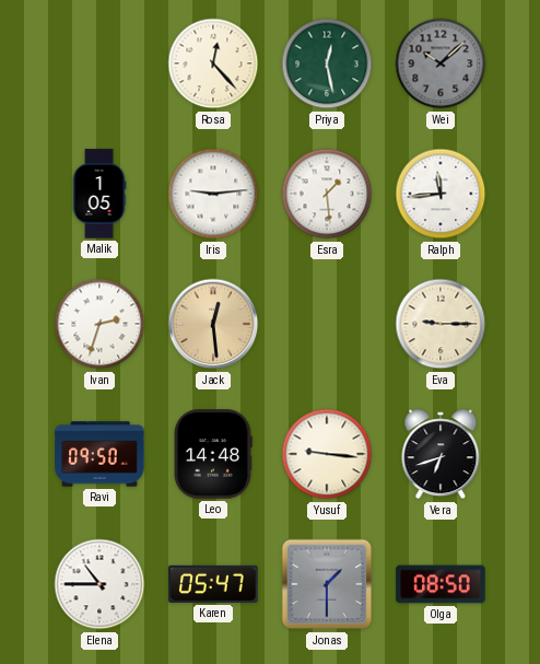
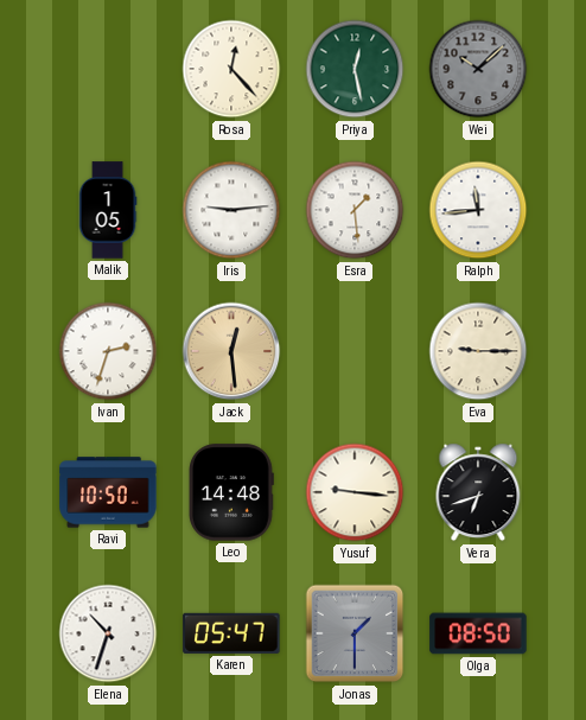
Ravi: 09:50 -> 10:50 (108, 492)
Elena: 10:45 -> 10:33 (108, 633)
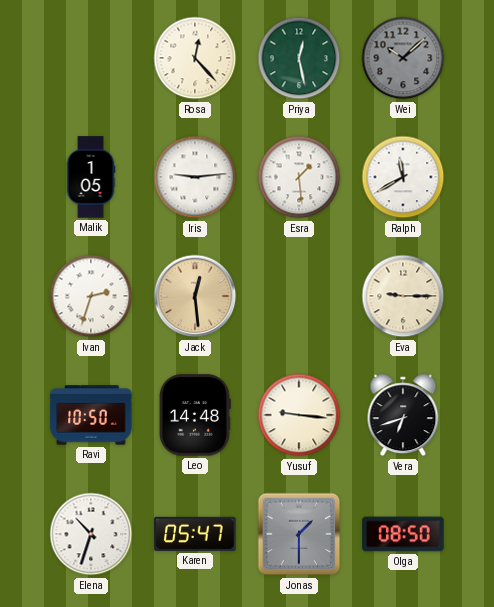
Ralph: 11:44 -> 11:40 (403, 177)
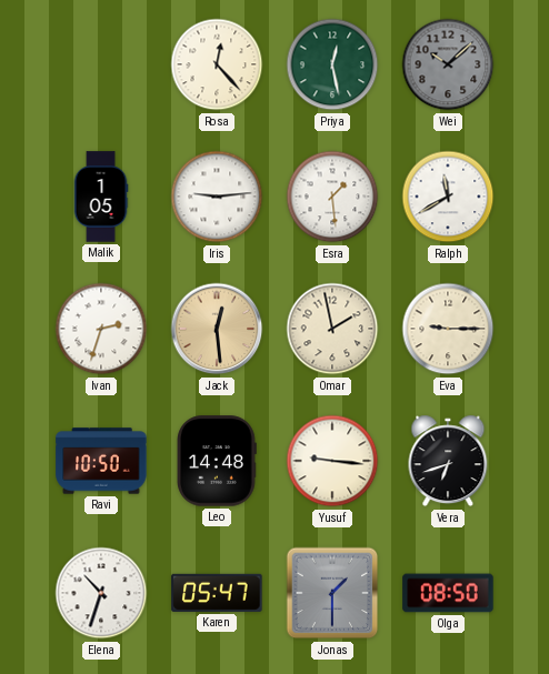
Omar: none -> 1:58 (332, 329)
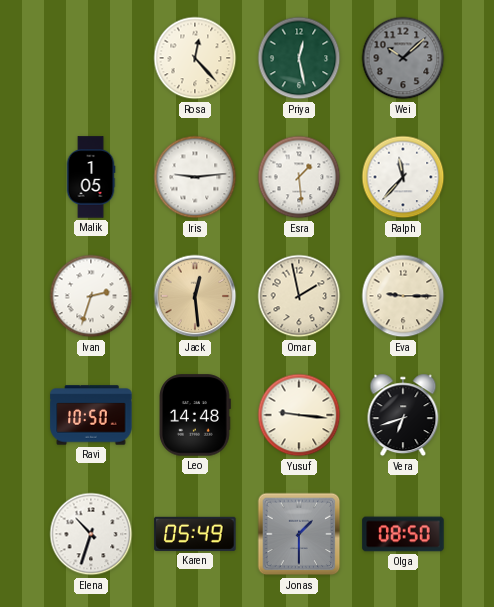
Ralph: 11:40 -> 11:37 (403, 177)
Karen: 05:47 -> 05:49 (195, 534)
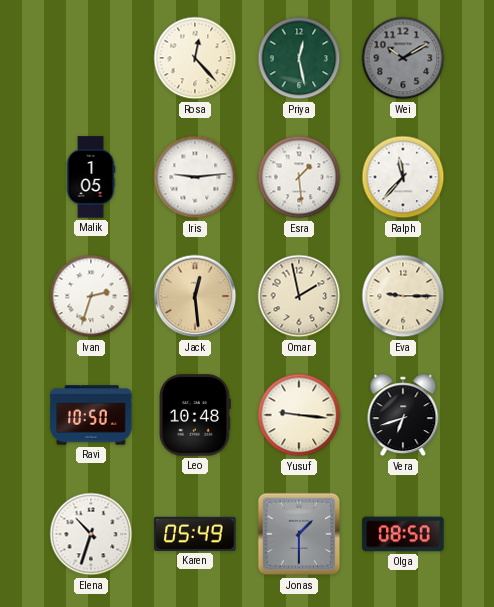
Wei: 10:08 -> 10:10 (403, 58)
Leo: 14:48 -> 10:48 (195, 415)
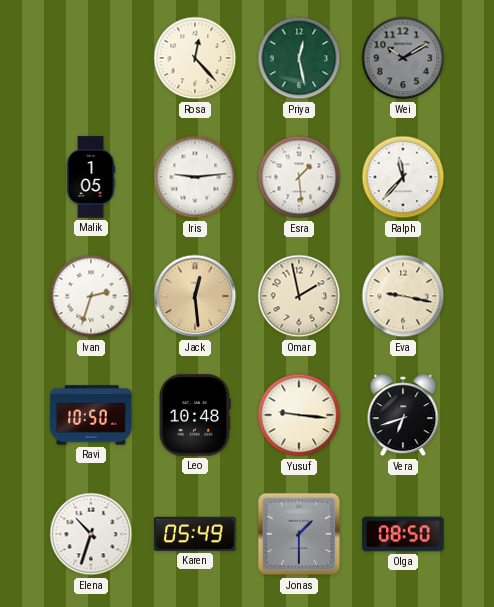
Eva: 9:15 -> 9:17 (403, 296)
